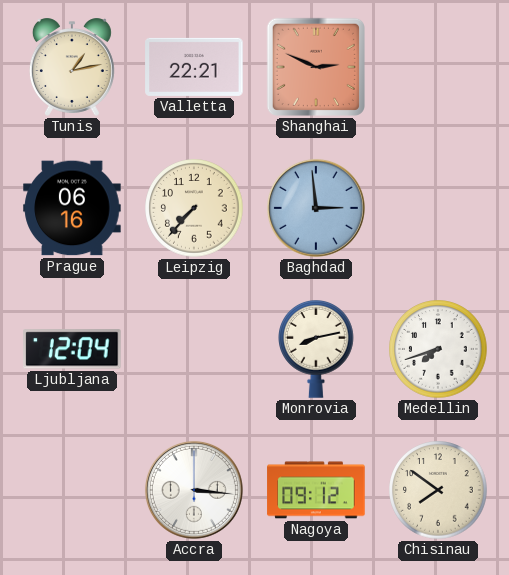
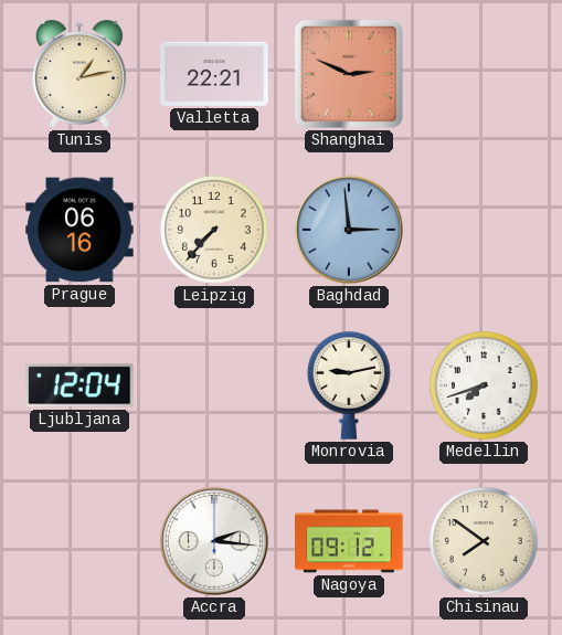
Monrovia: 8:13 -> 9:13 (350, 387)
Accra: 3:16 -> 2:16 (214, 541)
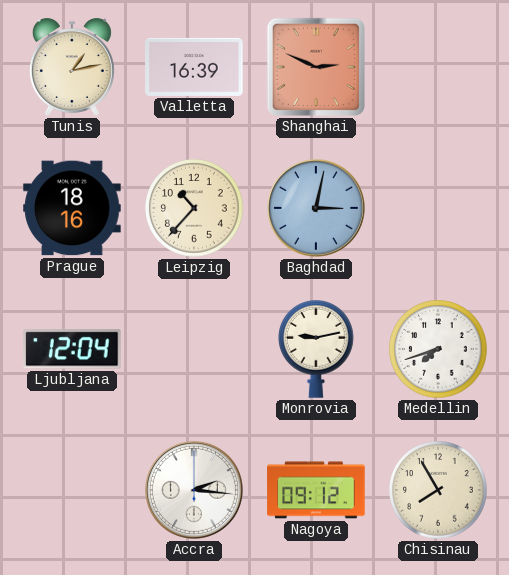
Valletta: 22:21 -> 16:39 (194, 67)
Prague: 06:16 -> 18:16 (72, 208)
Leipzig: 7:37 -> 10:37 (194, 208)
Baghdad: 2:59 -> 3:02 (316, 208)
Chisinau: 7:51 -> 7:55 (438, 490)
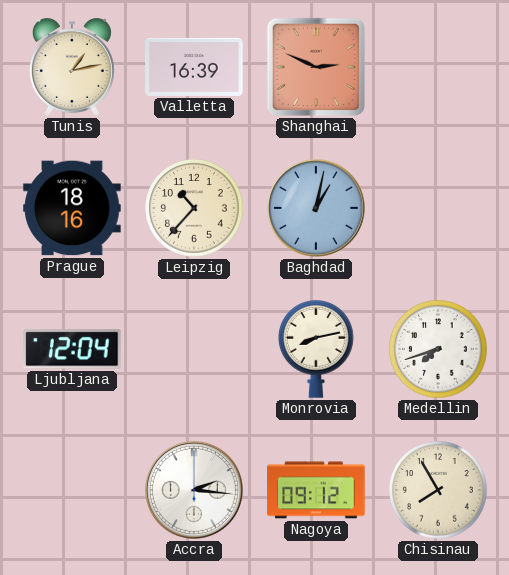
Baghdad: 3:02 -> 1:02 (316, 208)
Monrovia: 9:13 -> 8:13 (317, 350)
